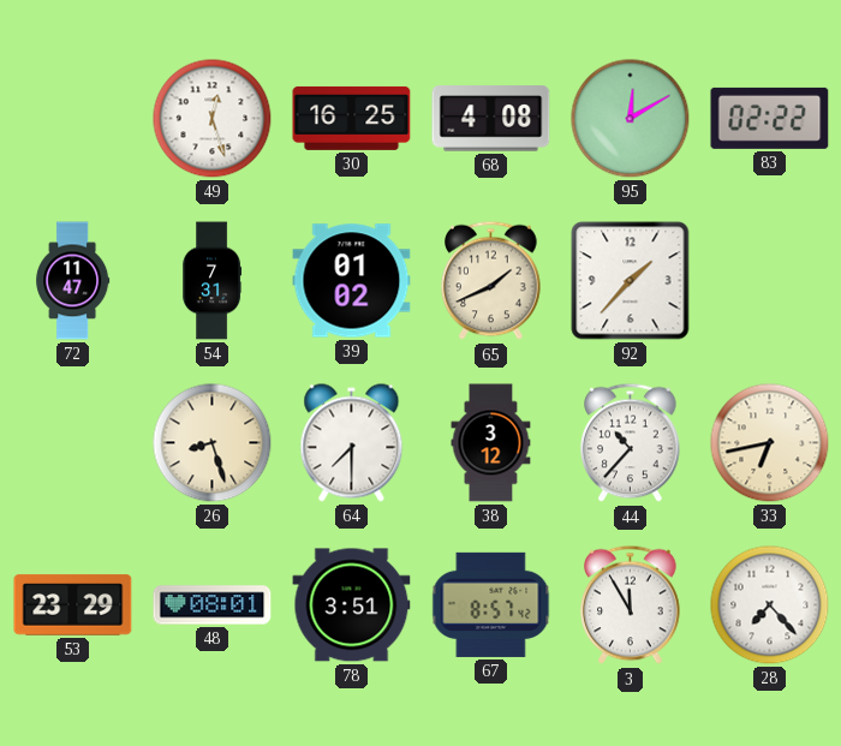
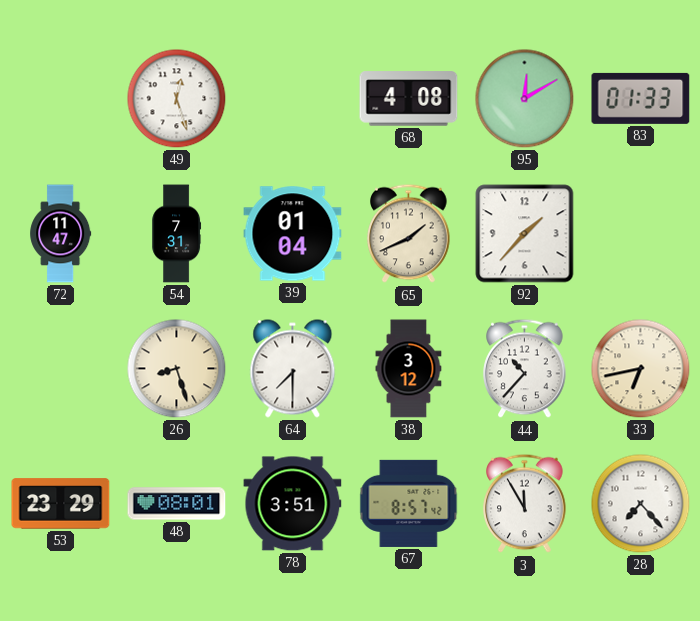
30: 16:25 -> none (352, 118)
83: 02:22 -> 01:33 (641, 98)
39: 01:02 -> 01:04 (293, 234)
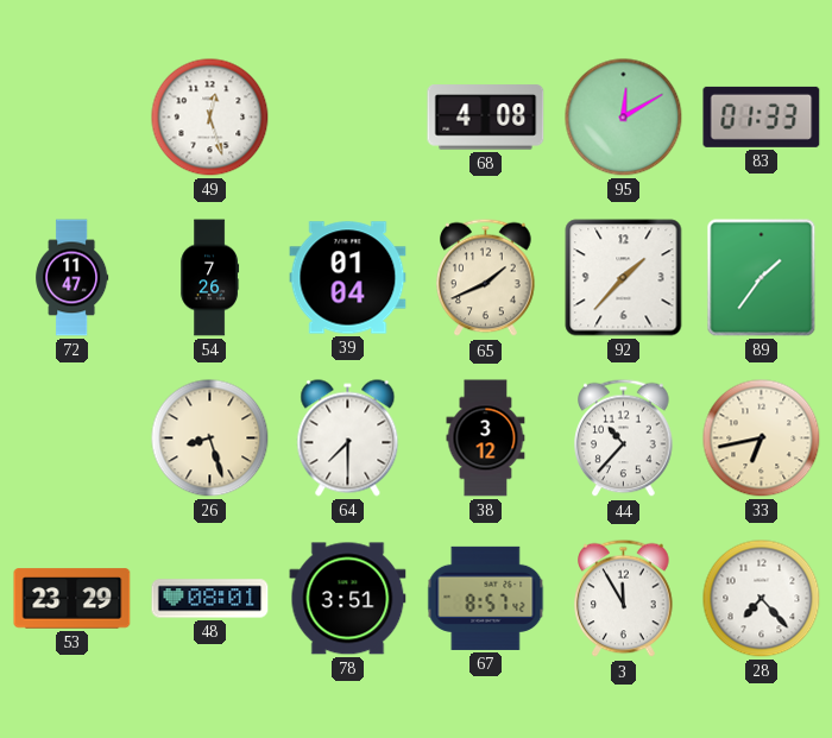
54: 7:31 -> 7:26 (210, 278)
89: none -> 1:36 (762, 278)
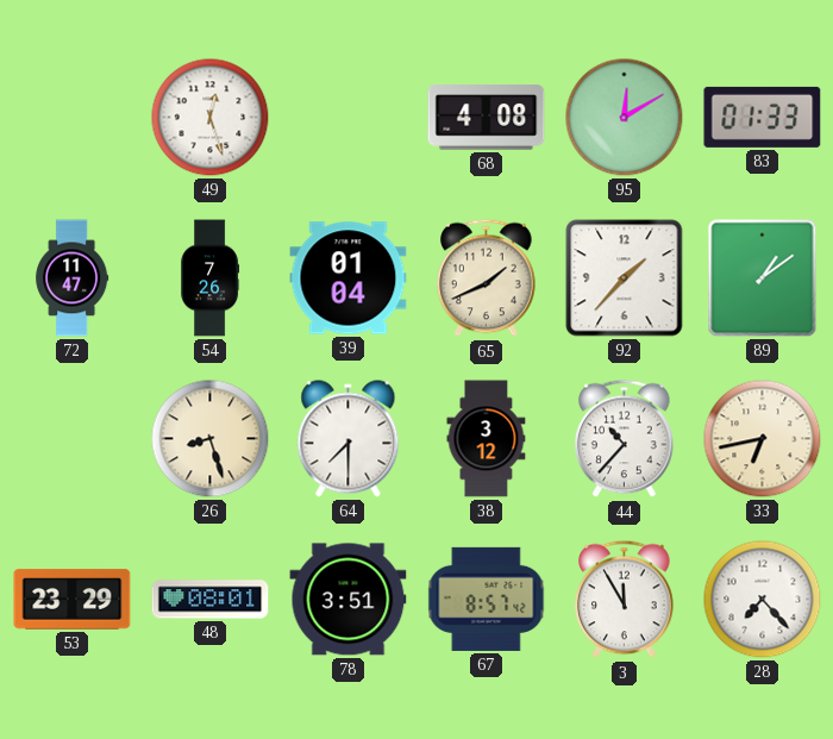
89: 1:36 -> 1:09 (763, 278)
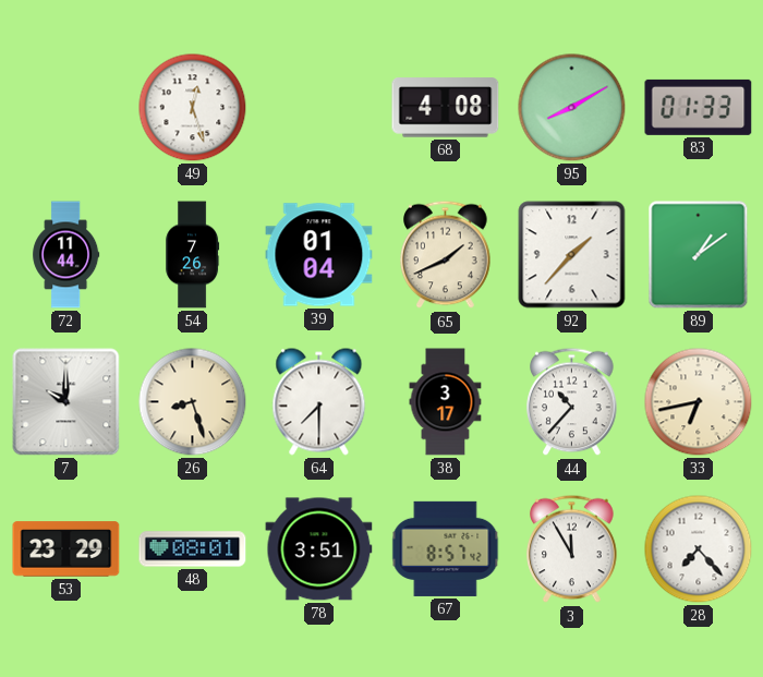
95: 12:10 -> 8:10 (572, 108)
72: 11:47 -> 11:44 (66, 255)
7: none -> 10:00 (66, 402)
38: 3:12 -> 3:17 (446, 402)
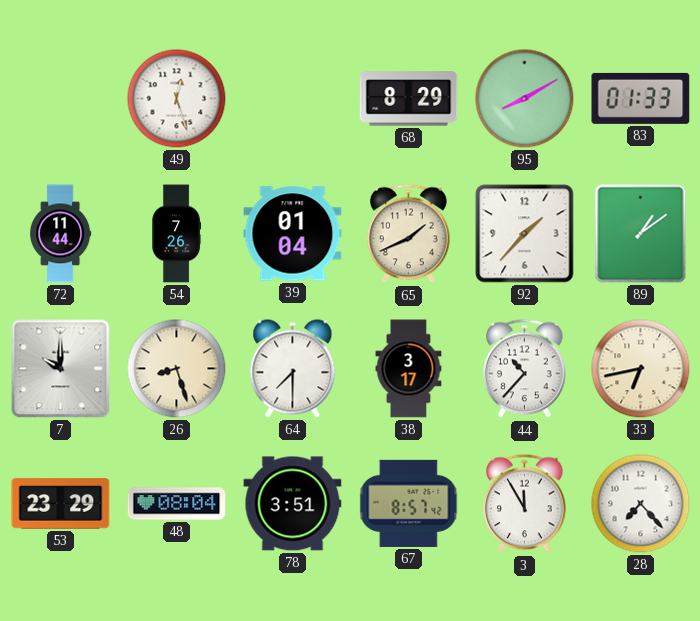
68: 4:08 -> 8:29 (409, 99)
48: 08:01 -> 08:04 (177, 504)
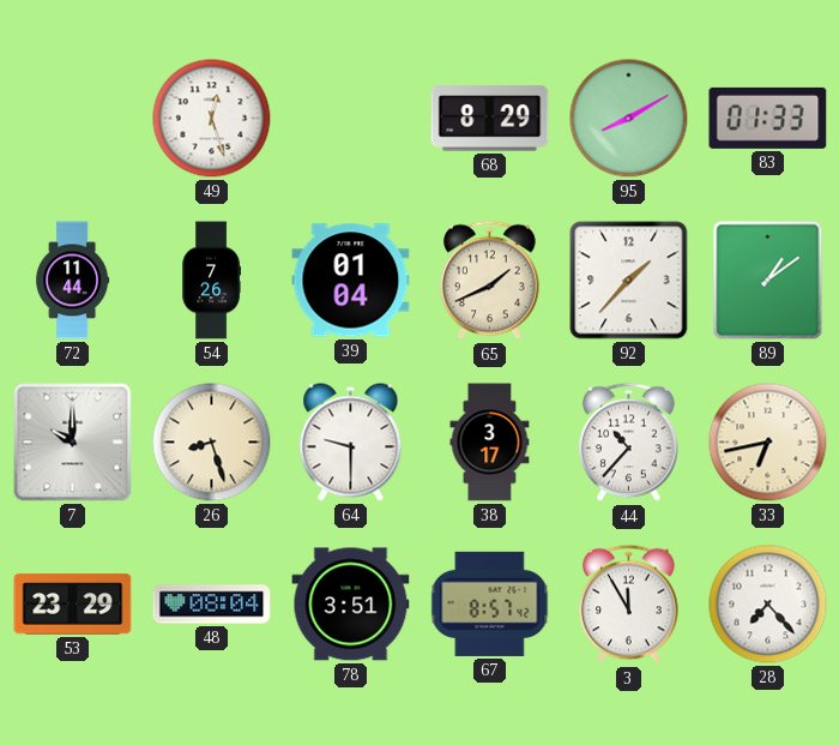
64: 7:30 -> 9:30 (351, 443)
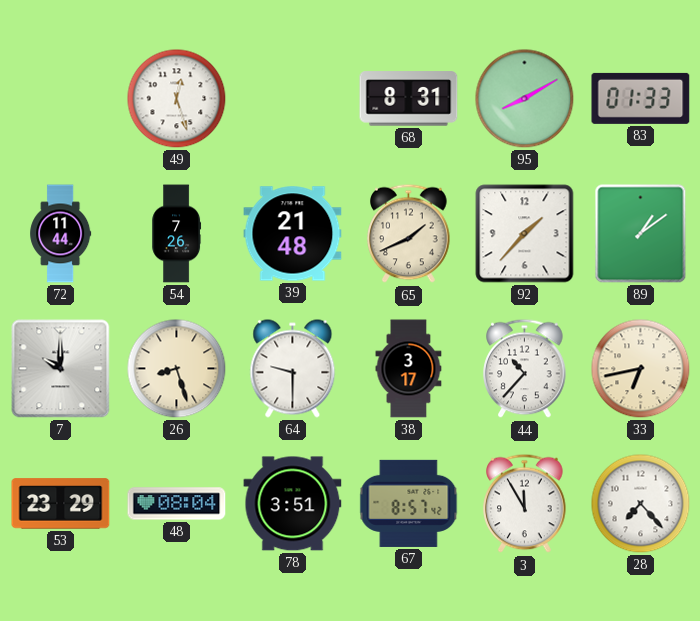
68: 8:29 -> 8:31 (409, 99)
39: 01:04 -> 21:48 (293, 234)
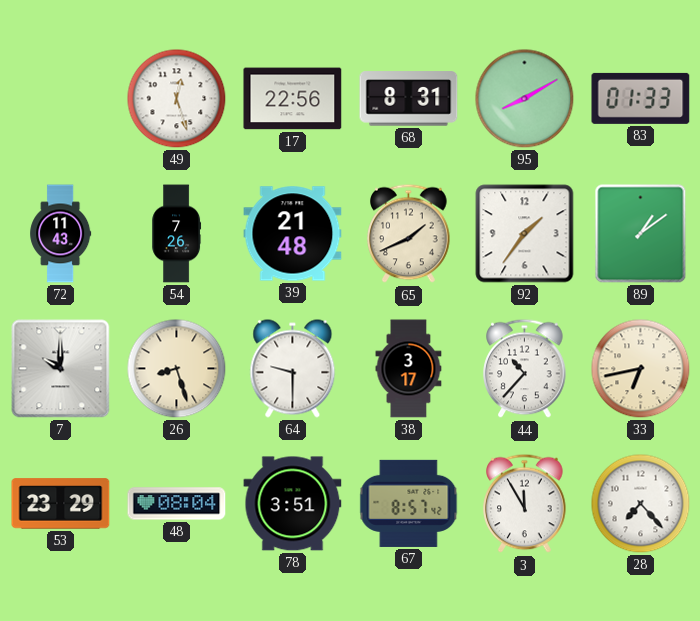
17: none -> 22:56 (293, 99)
72: 11:44 -> 11:43 (61, 234)
92: 1:37 -> 1:36 (525, 234)
